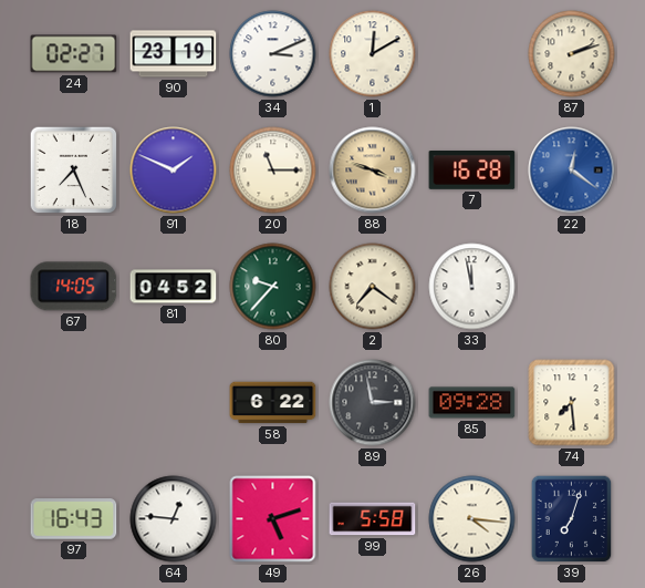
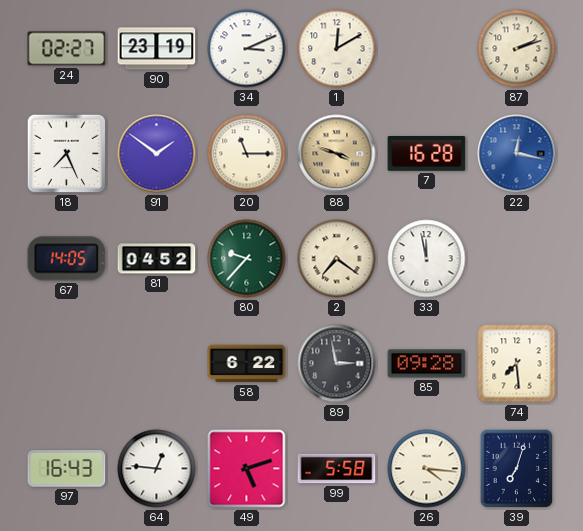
91: 1:49 -> 1:51 (157, 154)
22: 12:21 -> 12:17 (517, 154)
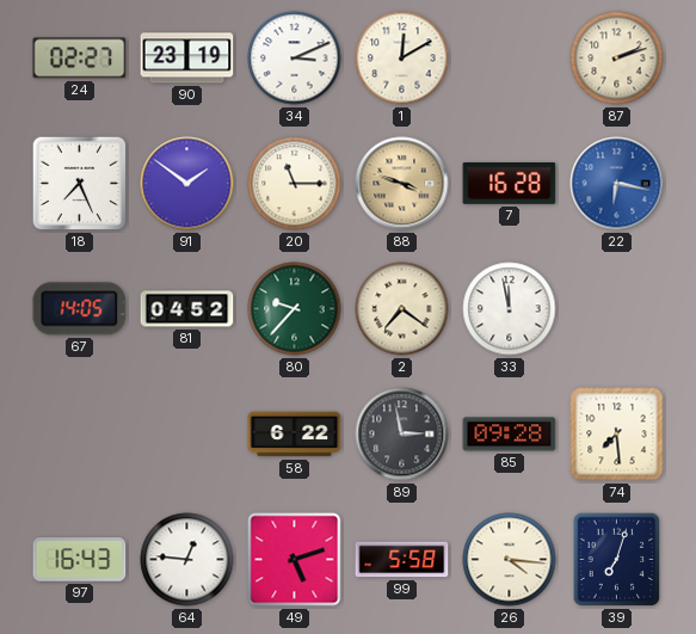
22: 12:17 -> 6:17 (617, 184)
